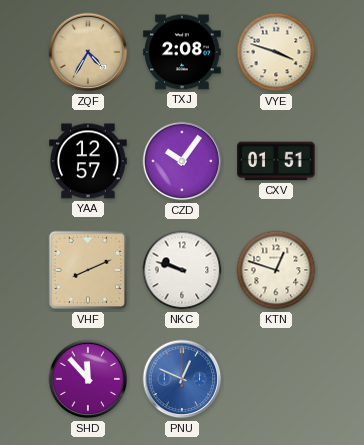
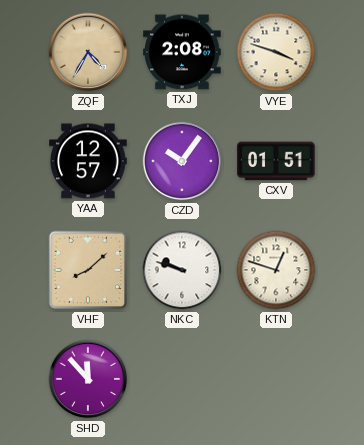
VHF: 8:11 -> 8:08 (88, 270)
PNU: 12:49 -> none (182, 379)
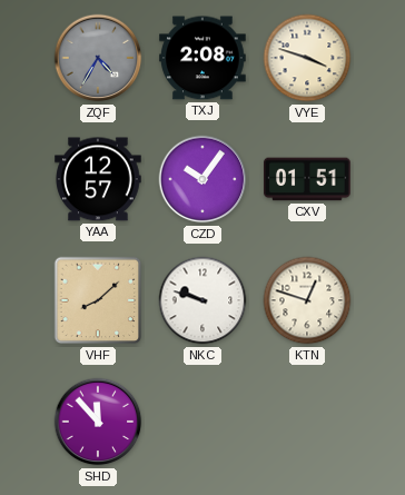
ZQF dial: champagne -> grey (98, 58)
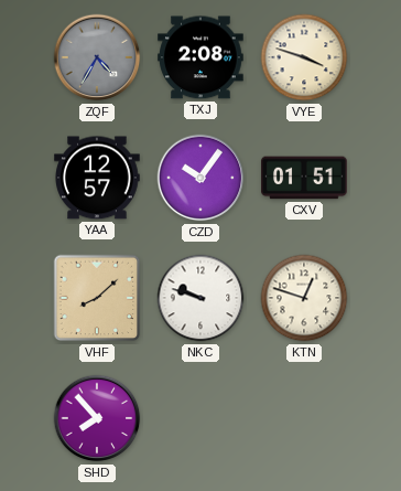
SHD: 11:53 -> 7:53 (97, 418)
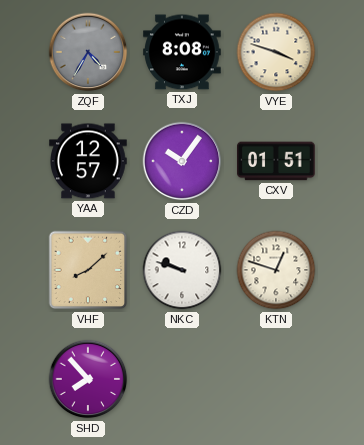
TXJ: 2:08 -> 8:08 (182, 52)
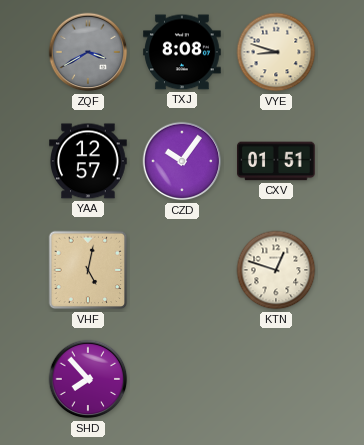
ZQF: 4:35 -> 3:40 (88, 52)
VYE: 3:48 -> 8:48 (276, 52)
VHF: 8:08 -> 5:02 (88, 270)
NKC: 9:48 -> none (182, 270)
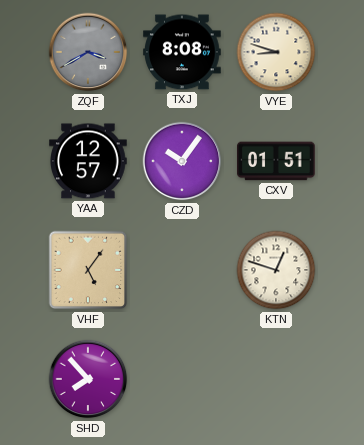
VHF: 5:02 -> 5:06 (88, 270)
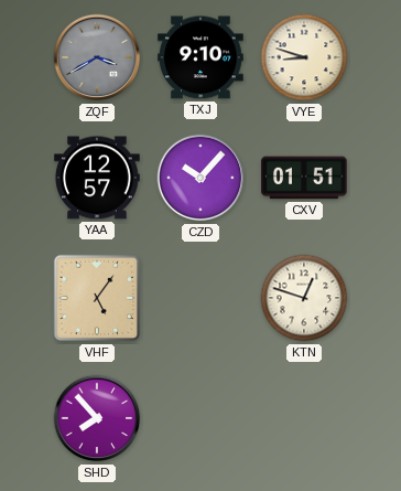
TXJ: 8:08 -> 9:10 (201, 57)
CZD: 10:06 -> 10:07 (201, 178)
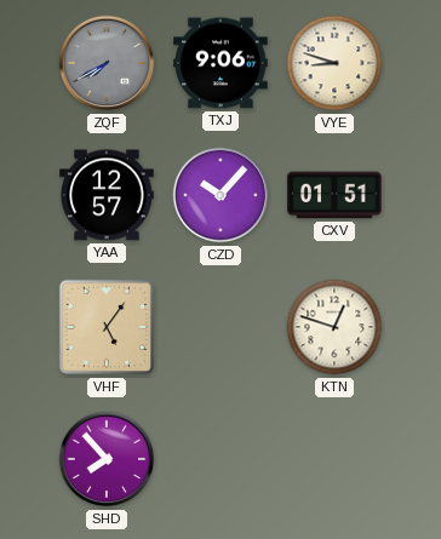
ZQF: 3:40 -> 7:40 (107, 63)
TXJ: 9:10 -> 9:06 (220, 63)
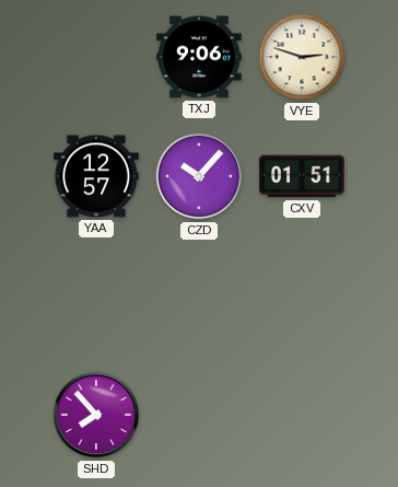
ZQF: 7:40 -> none (107, 63)
VYE: 8:48 -> 2:48 (302, 57)
VHF: 5:06 -> none (107, 327)
KTN: 12:48 -> none (334, 327)
